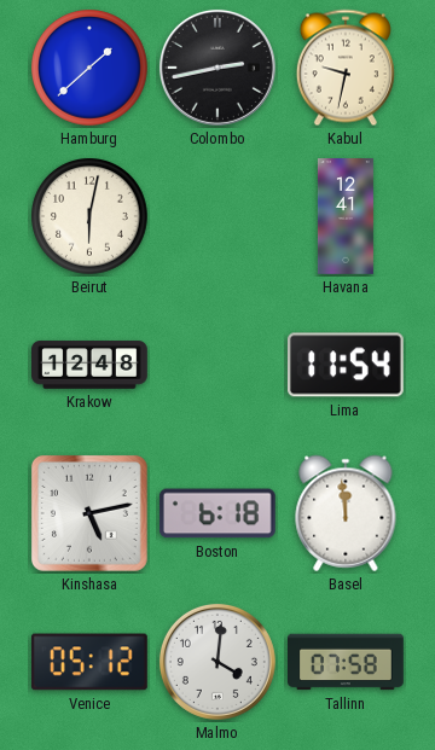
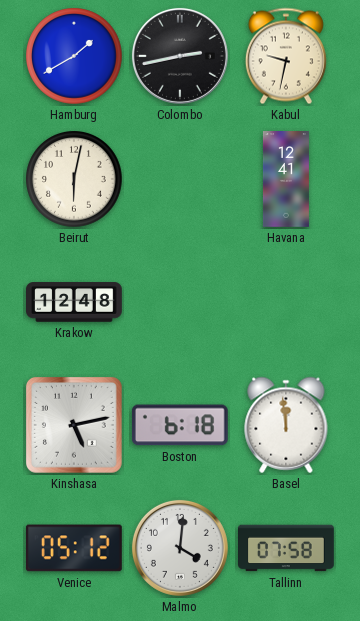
Hamburg: 1:38 -> 1:40 (74, 56)
Lima: 11:54 -> none (346, 365)
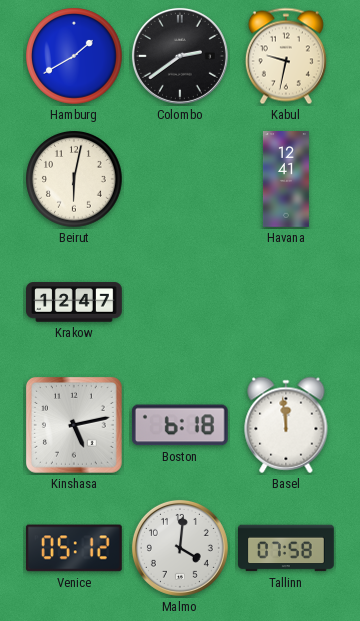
Colombo: 2:43 -> 2:39 (180, 56)
Krakow: 12:48 -> 12:47 (75, 302)
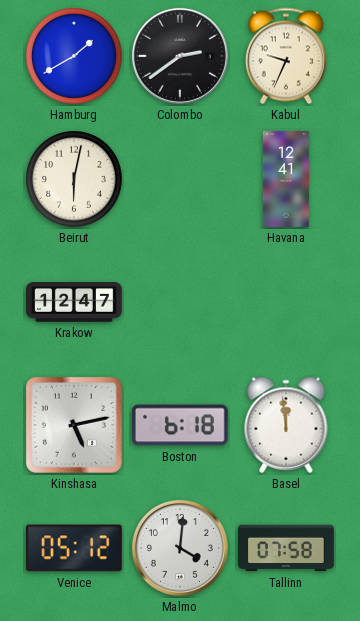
Kabul: 9:32 -> 9:34 (286, 56)
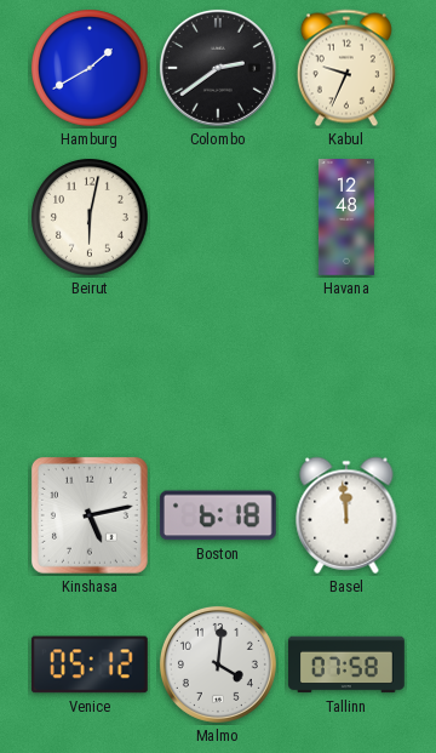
Havana: 12:41 -> 12:48 (346, 217)
Krakow: 12:47 -> none (75, 302)
